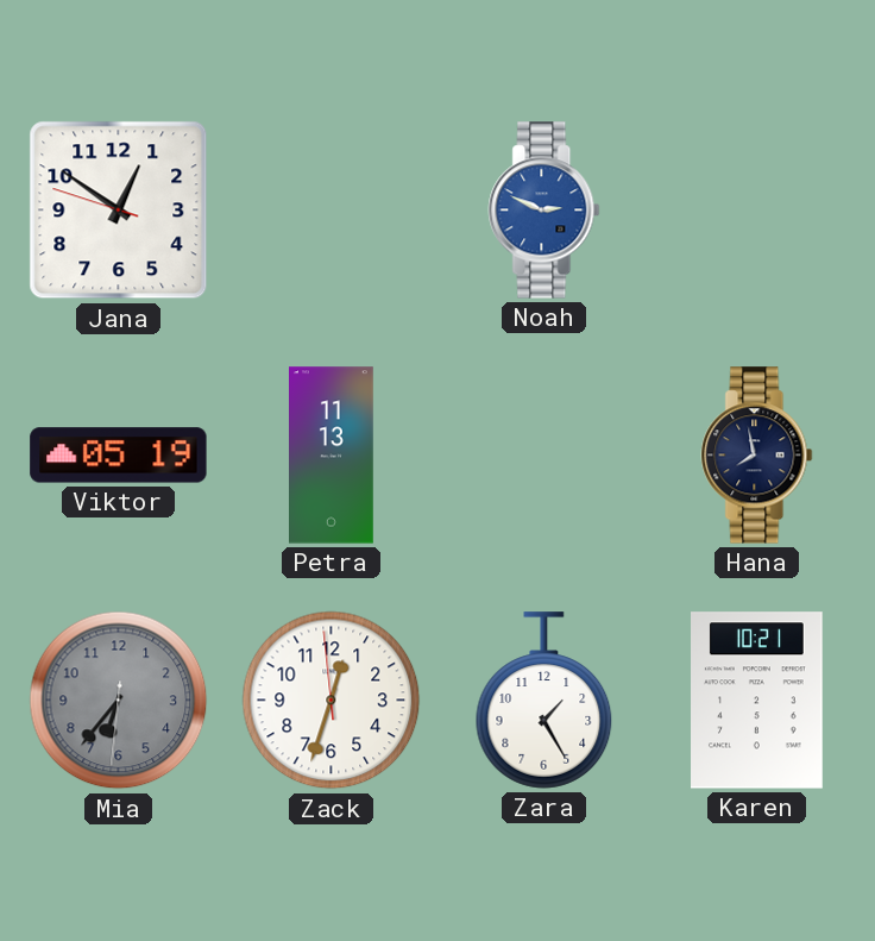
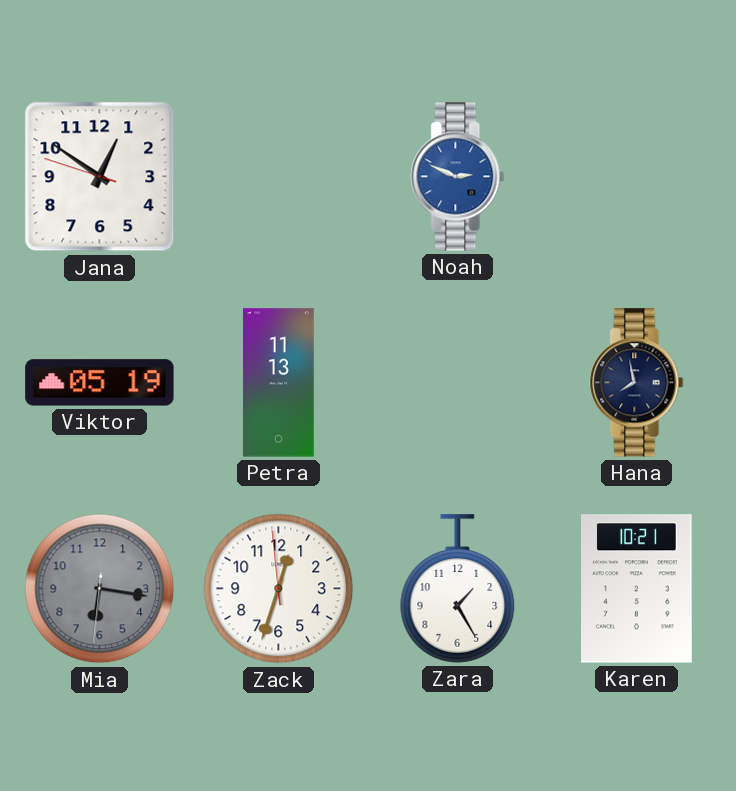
Mia: 6:36 -> 6:16 (100, 589)
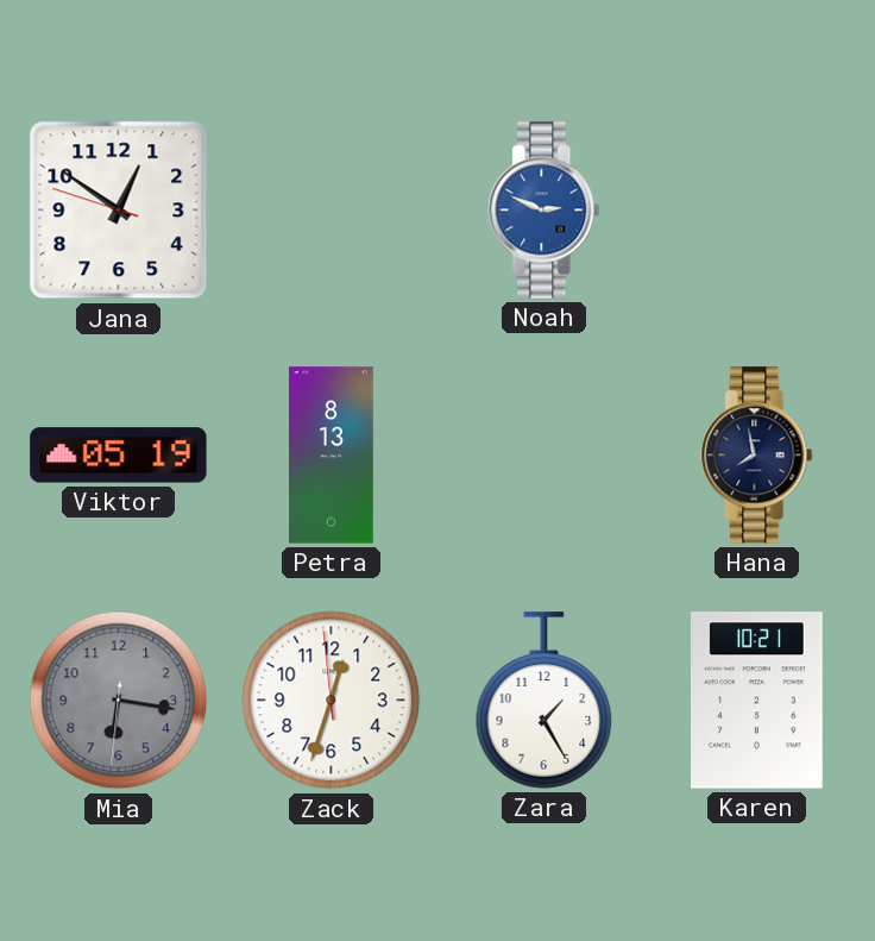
Petra: 11:13 -> 8:13 (332, 456)
